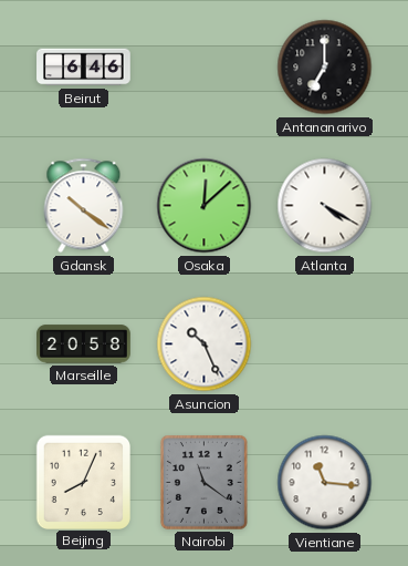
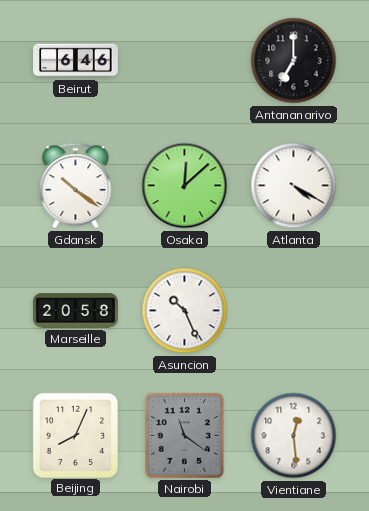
Vientiane: 11:16 -> 12:29 (294, 436)
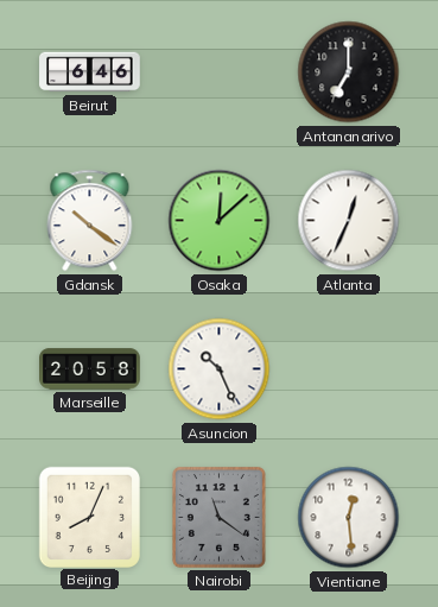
Atlanta: 4:20 -> 12:34 (349, 221)
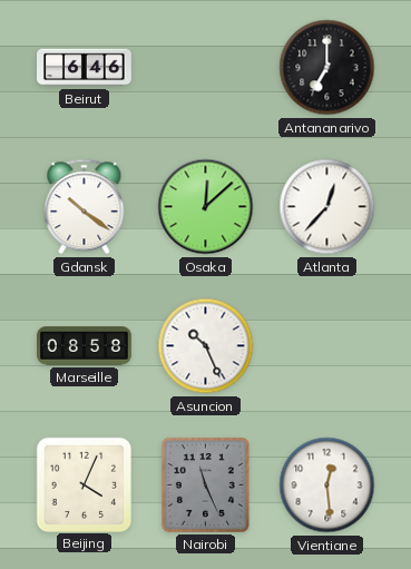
Atlanta: 12:34 -> 12:37 (327, 207)
Marseille: 20:58 -> 08:58 (85, 346)
Beijing: 8:04 -> 4:04 (84, 484)
Nairobi: 11:21 -> 11:26 (205, 484)
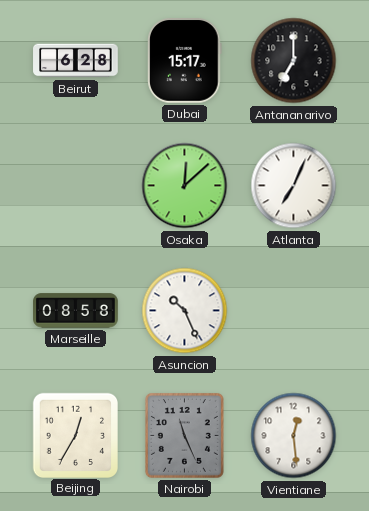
Beirut: 6:46 -> 6:28 (76, 61)
Dubai: none -> 15:17 (185, 61)
Gdansk: 10:21 -> none (85, 207)
Atlanta: 12:37 -> 7:04 (294, 186)
Beijing: 4:04 -> 12:35 (75, 435)
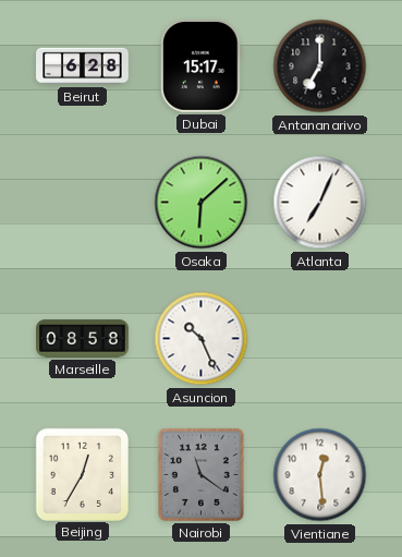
Osaka: 12:08 -> 6:08 (202, 203)
Nairobi: 11:26 -> 11:21 (200, 474)
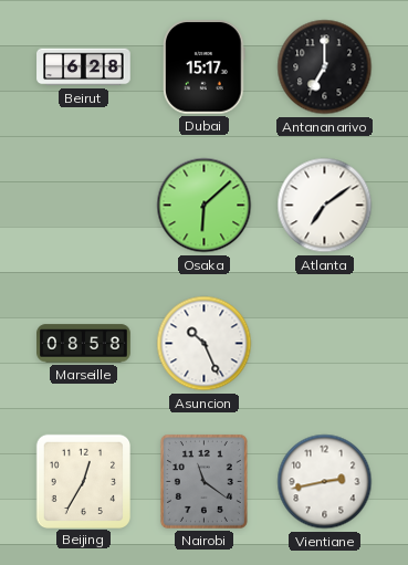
Atlanta: 7:04 -> 7:09 (325, 206)
Vientiane: 12:29 -> 2:43 (325, 482)
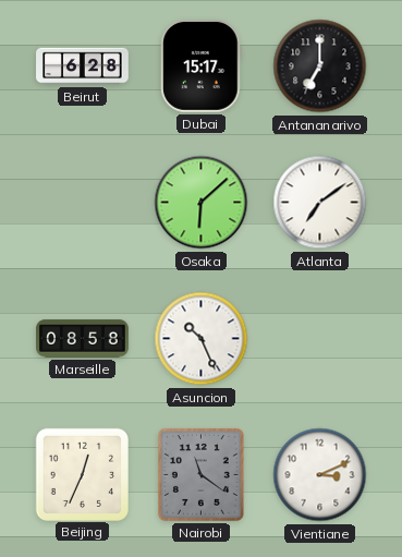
Beijing: 12:35 -> 12:34 (82, 474)
Vientiane: 2:43 -> 3:11 (320, 475)
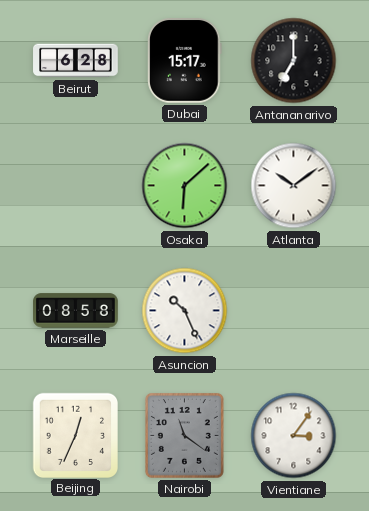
Atlanta: 7:09 -> 10:09 (294, 186)
Vientiane: 3:11 -> 3:06 (294, 436)
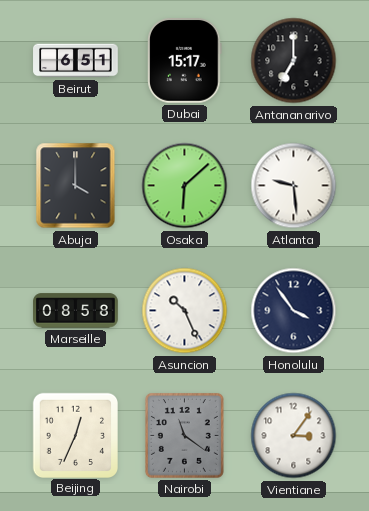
Beirut: 6:28 -> 6:51 (76, 61)
Abuja: none -> 4:00 (76, 186)
Atlanta: 10:09 -> 9:29 (294, 186)
Honolulu: none -> 3:54 (294, 311)
